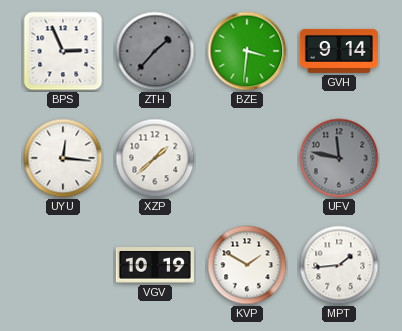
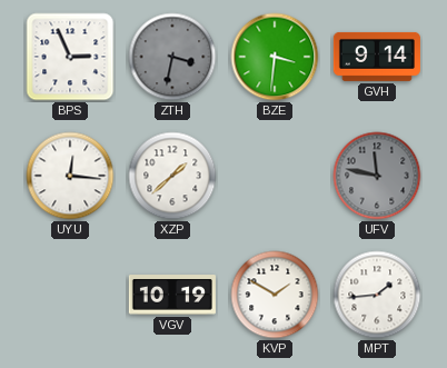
ZTH: 1:37 -> 3:32 (172, 57)
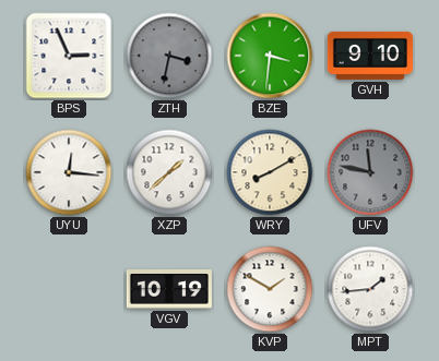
GVH: 9:14 -> 9:10 (370, 56)
WRY: none -> 8:10 (270, 172)
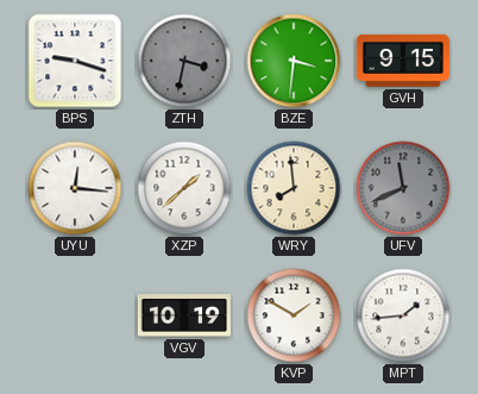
BPS: 2:56 -> 9:18 (75, 61)
GVH: 9:10 -> 9:15 (403, 61)
WRY: 8:10 -> 7:59 (294, 188)
UFV: 11:47 -> 11:41 (403, 188)
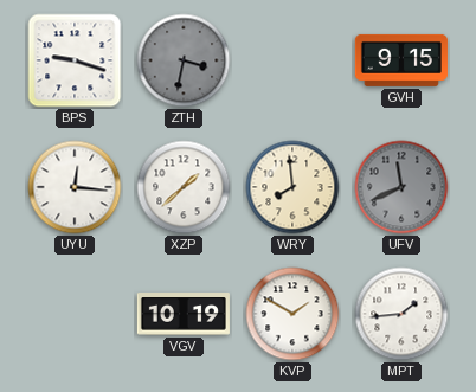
BZE: 3:31 -> none (294, 61)
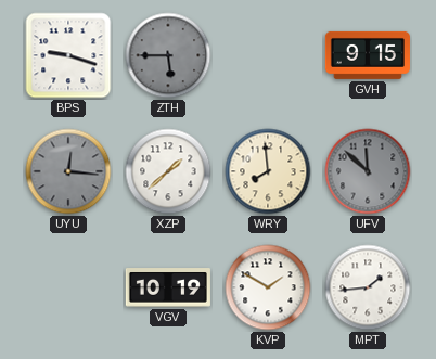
ZTH: 3:32 -> 5:45 (168, 55)
UYU dial: white -> grey (68, 171)
UFV: 11:41 -> 11:52 (368, 171)
